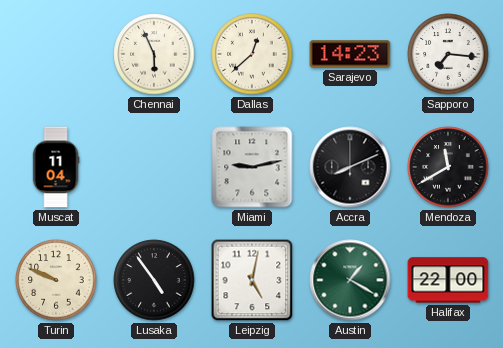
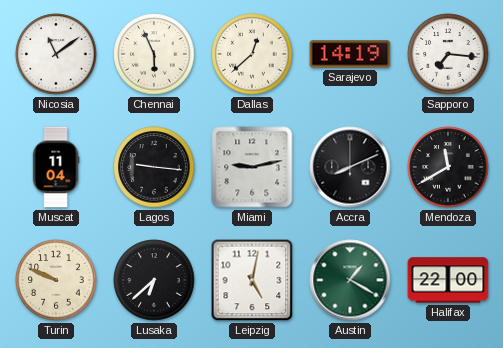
Nicosia: none -> 11:09 (56, 54)
Sarajevo: 14:23 -> 14:19 (350, 54)
Lagos: none -> 9:16 (154, 167)
Lusaka: 4:54 -> 6:38 (154, 280)
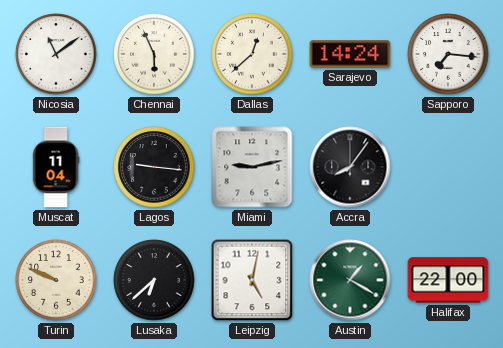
Sarajevo: 14:19 -> 14:24 (350, 54)
Accra: 8:11 -> 8:06 (350, 167)
Mendoza: 11:40 -> none (448, 167)
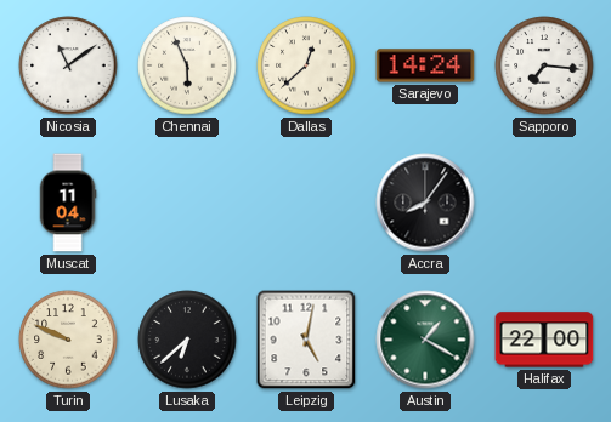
Lagos: 9:16 -> none (154, 167)
Miami: 9:13 -> none (252, 167)
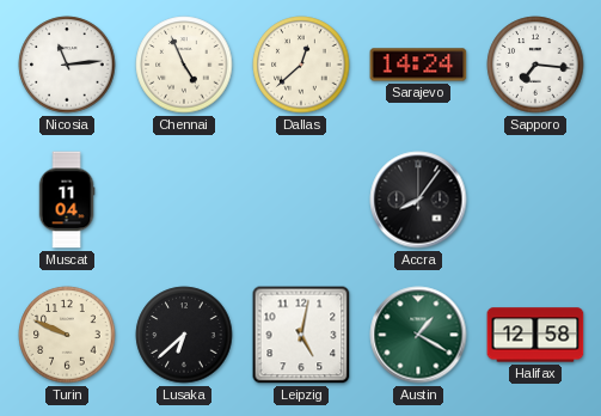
Nicosia: 11:09 -> 11:14 (67, 65)
Chennai: 5:56 -> 4:56 (184, 65)
Halifax: 22:00 -> 12:58 (535, 335)
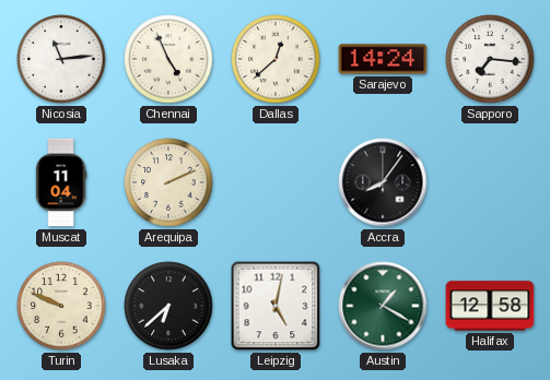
Arequipa: none -> 2:11 (168, 182)
